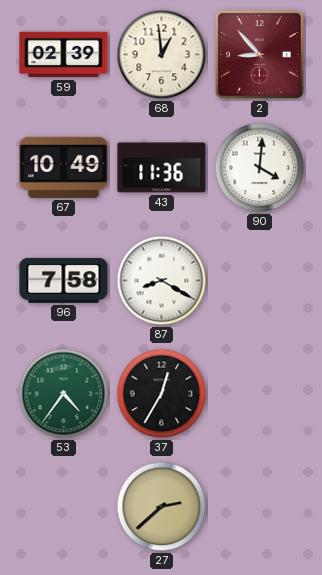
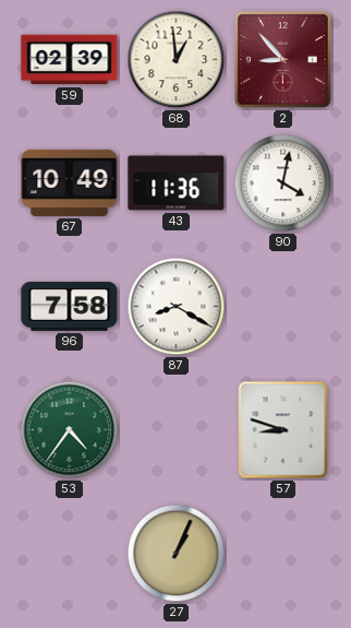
90: 4:01 -> 4:02 (283, 183)
37: 12:35 -> none (162, 394)
57: none -> 8:48 (283, 430)
27: 2:38 -> 1:04 (177, 554)
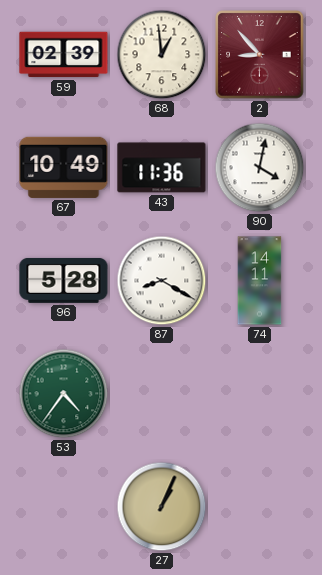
96: 7:58 -> 5:28 (64, 280)
74: none -> 14:11 (260, 281)
57: 8:48 -> none (283, 430)
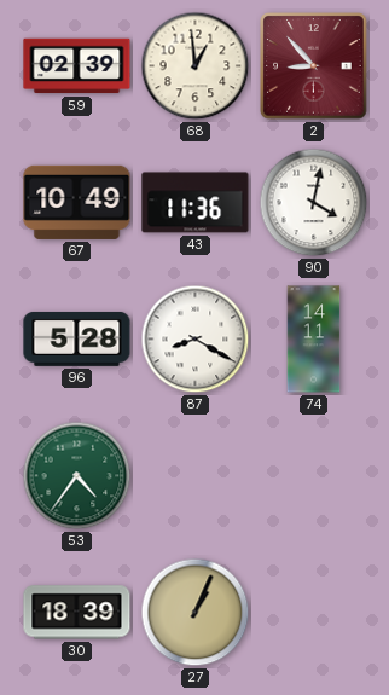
30: none -> 18:39 (77, 613)
